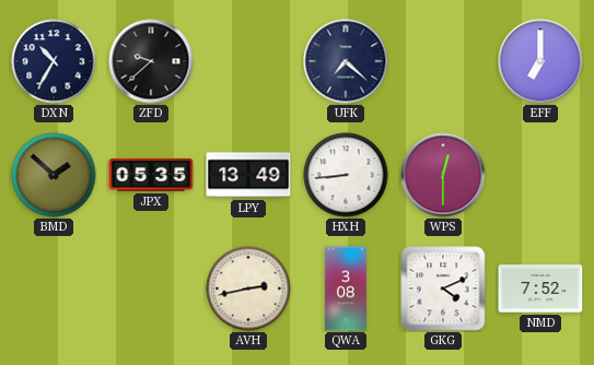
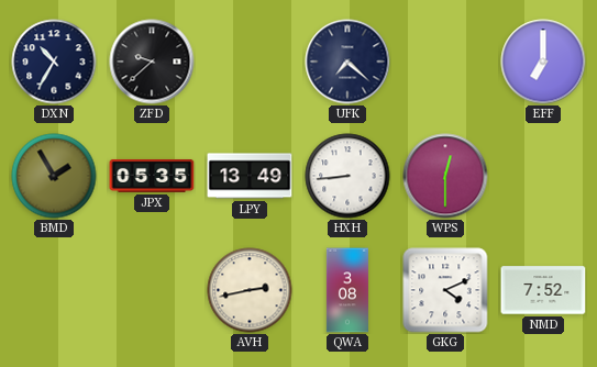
BMD: 1:52 -> 1:55 (54, 176)
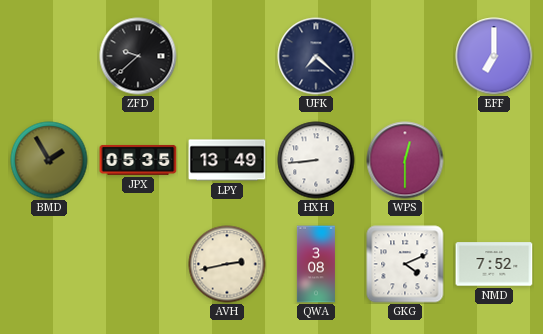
DXN: 10:35 -> none (54, 62)
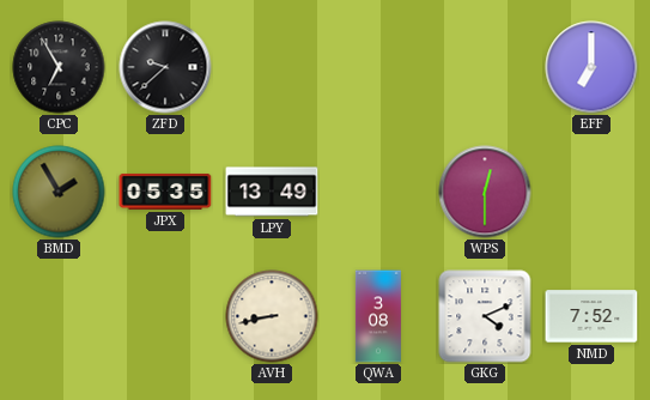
CPC: none -> 6:55 (59, 67)
UFK: 7:22 -> none (316, 56)
HXH: 8:44 -> none (316, 160)
AVH: 2:43 -> 8:43 (272, 316)
